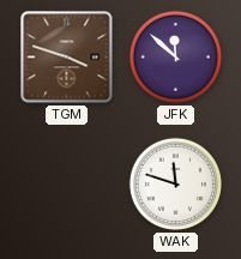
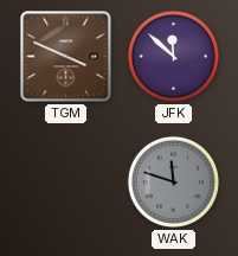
TGM: 3:48 -> 3:49 (66, 57)
WAK dial: white -> grey (173, 181)
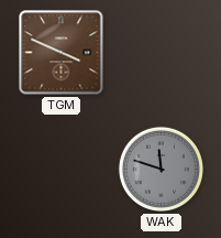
JFK: 11:52 -> none (173, 56)
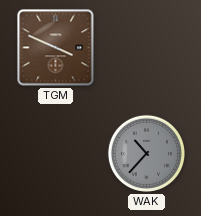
WAK: 11:48 -> 10:37 (146, 153)
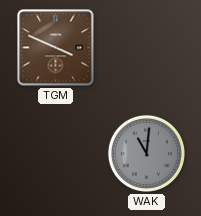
WAK: 10:37 -> 11:01 (146, 153)
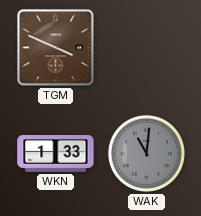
WKN: none -> 1:33 (56, 154)
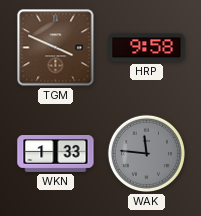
HRP: none -> 9:58 (147, 48)
WAK: 11:01 -> 11:46 (146, 153)
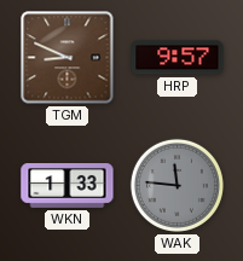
TGM: 3:49 -> 8:49 (68, 58)
HRP: 9:58 -> 9:57 (178, 58)
